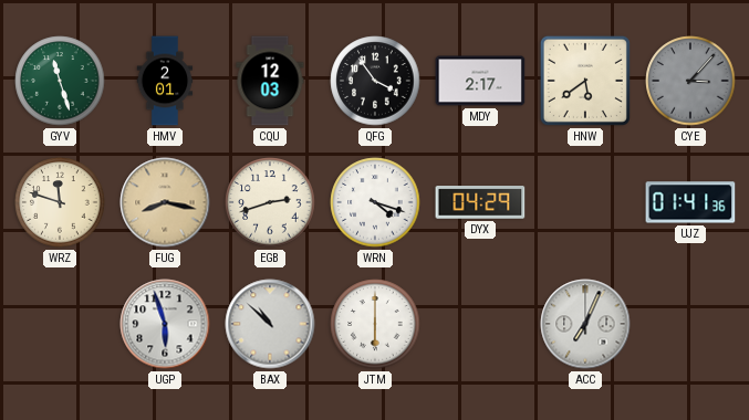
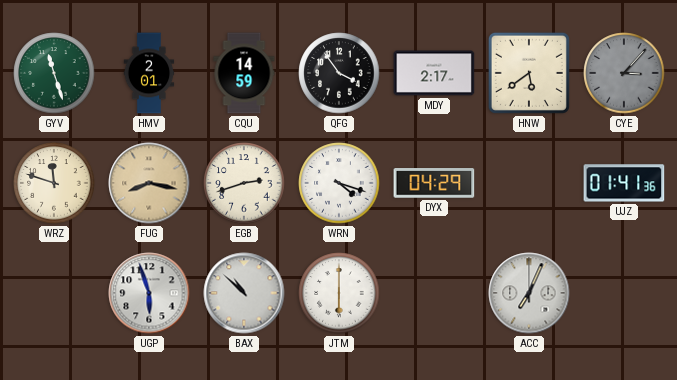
CQU: 12:03 -> 14:59 (244, 73)
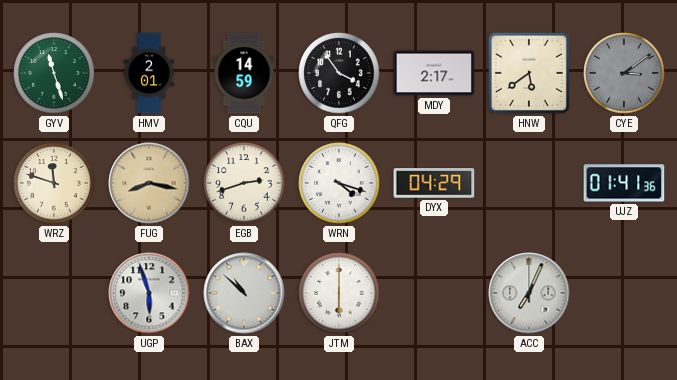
CYE: 3:07 -> 3:09 (624, 73)
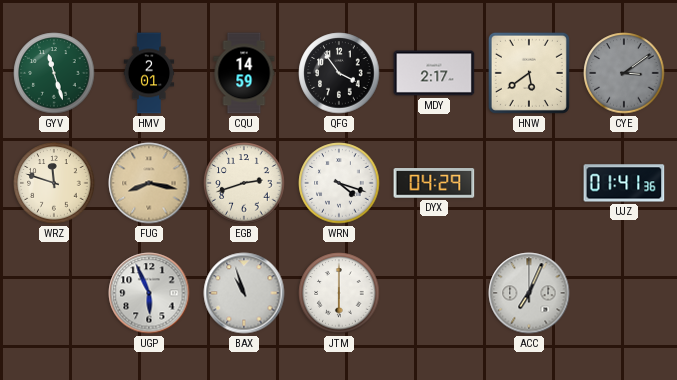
UGP: 5:57 -> 5:56 (149, 293)
BAX: 10:52 -> 10:57 (244, 293)
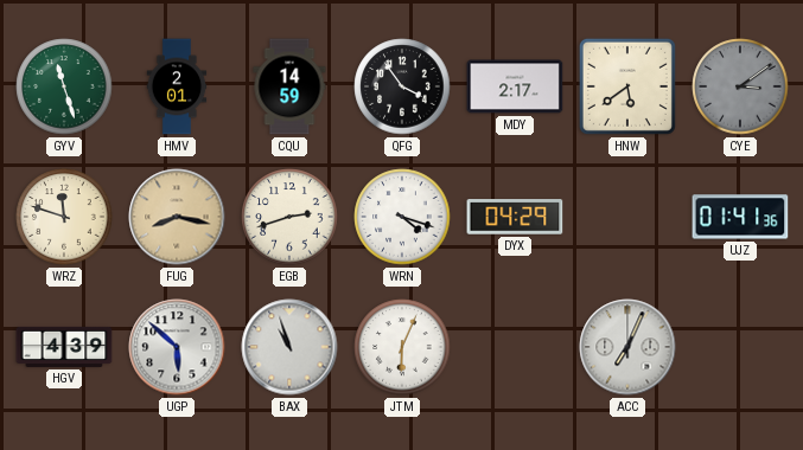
HGV: none -> 4:39 (64, 347)
UGP: 5:56 -> 5:52 (177, 347)
JTM: 6:00 -> 6:04 (402, 347)
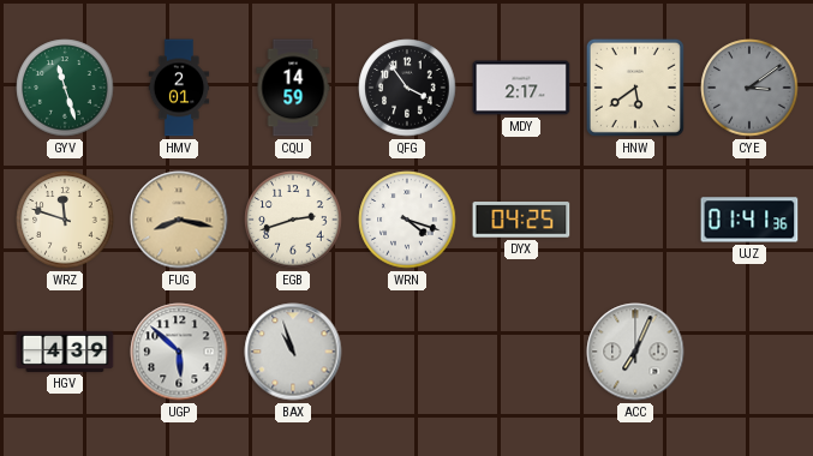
DYX: 04:29 -> 04:25 (521, 220)
JTM: 6:04 -> none (402, 347)
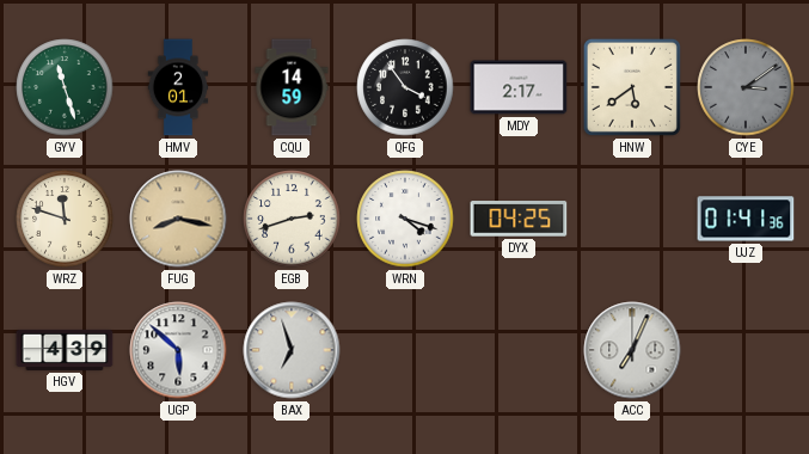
BAX: 10:57 -> 6:57 (292, 350)
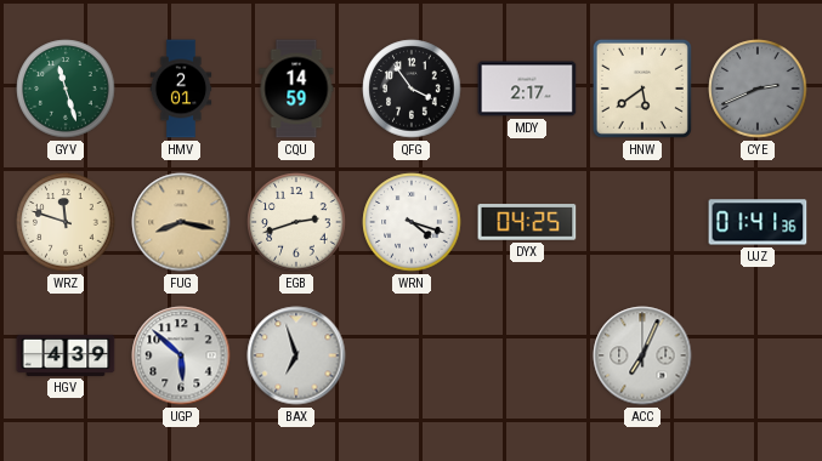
CYE: 3:09 -> 2:41 (758, 89)
